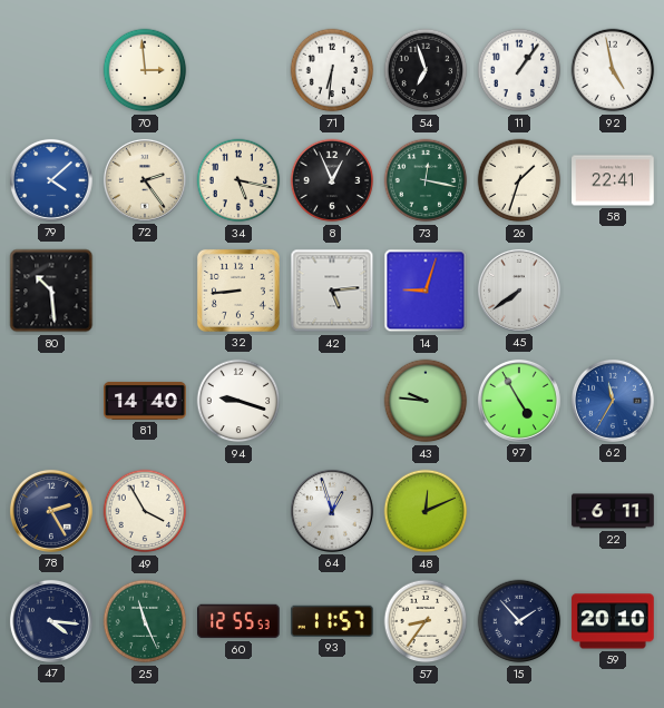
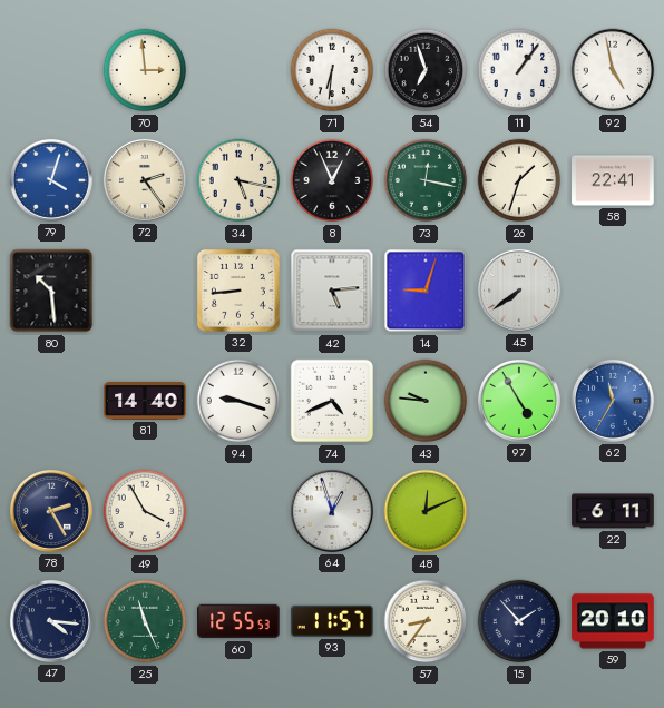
79: 4:08 -> 4:03 (51, 180)
74: none -> 4:41 (332, 401)
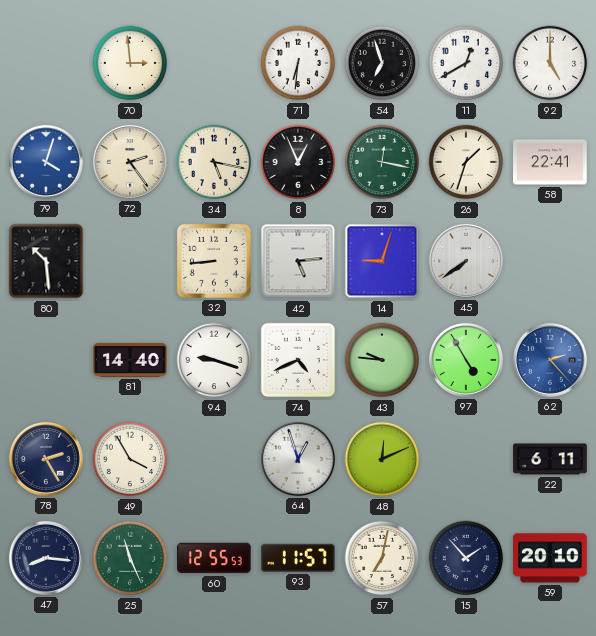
11: 1:06 -> 12:40 (466, 63)
92: 4:58 -> 5:00 (550, 63)
62: 11:35 -> 2:23 (550, 360)
47: 4:16 -> 8:16 (46, 558)
57: 8:36 -> 7:02 (382, 558)
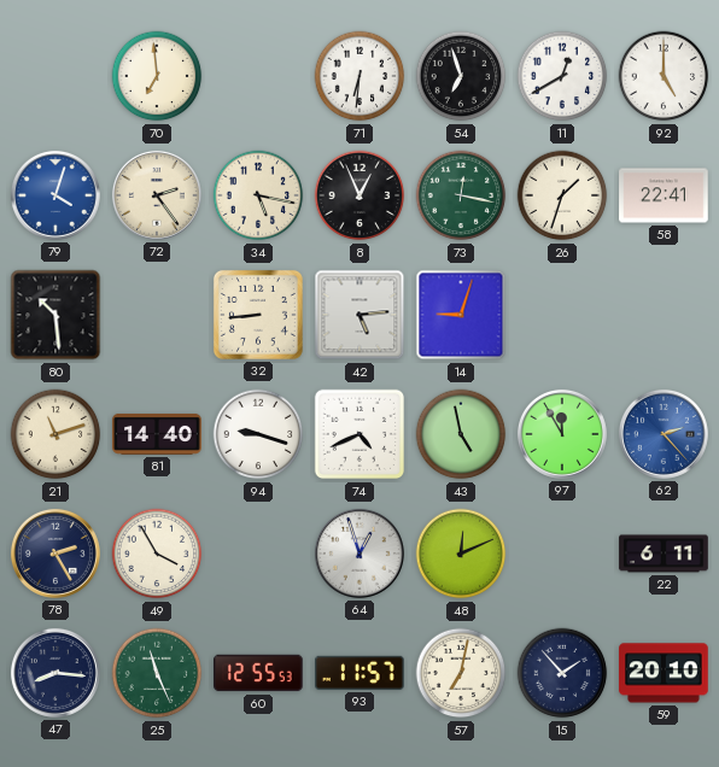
70: 2:59 -> 6:59 (157, 76)
45: 7:39 -> none (466, 261)
21: none -> 11:12 (55, 434)
43: 9:46 -> 4:58 (461, 434)
97: 4:55 -> 11:55 (562, 434)
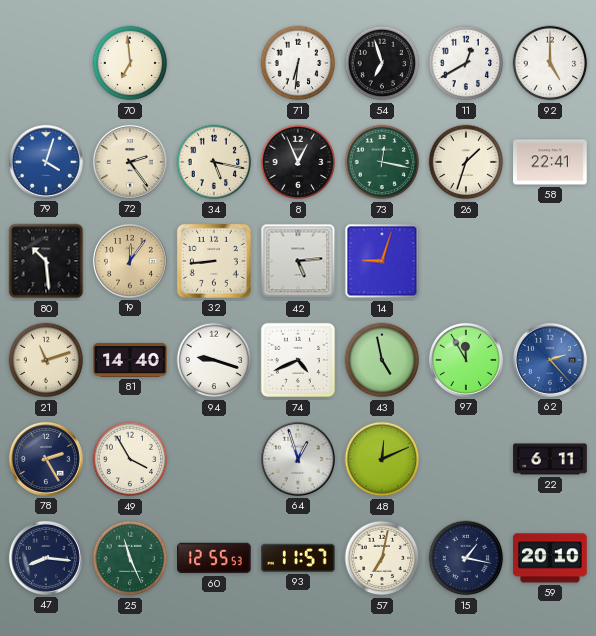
19: none -> 12:06 (130, 261)
15: 1:53 -> 1:17 (466, 558)
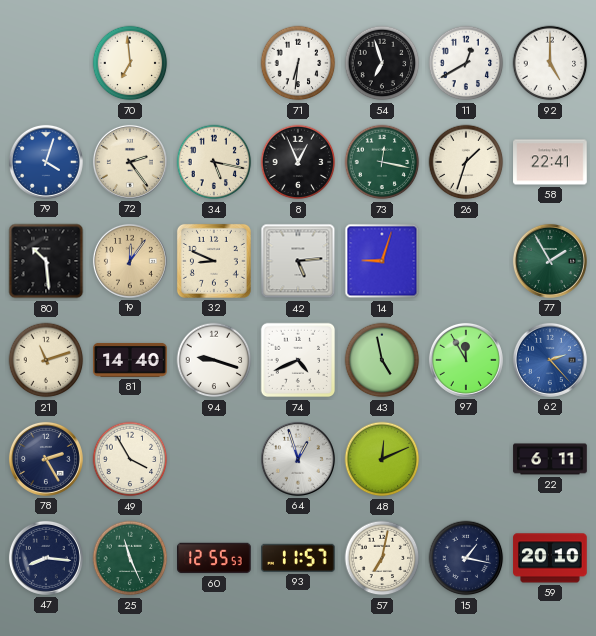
32: 8:44 -> 8:49 (214, 261)
77: none -> 1:55 (550, 261)
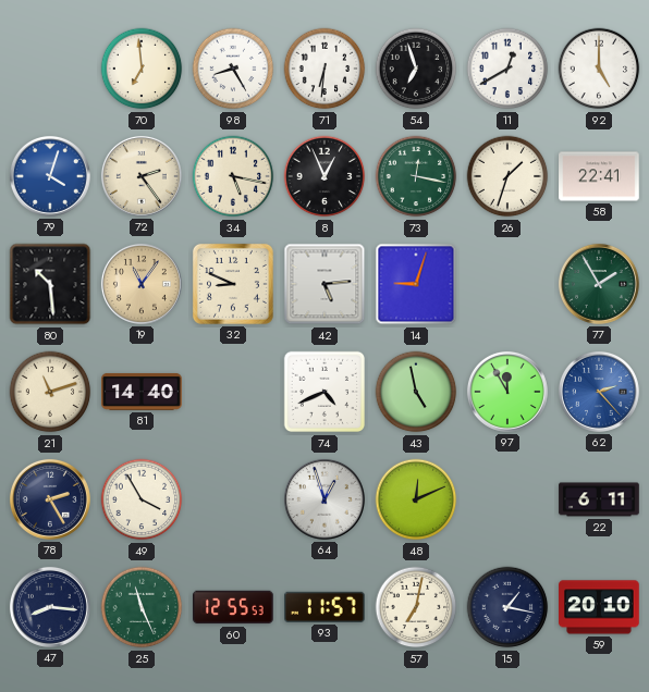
98: none -> 8:25 (233, 69)
19: 12:06 -> 11:06 (142, 284)
94: 9:18 -> none (214, 360)
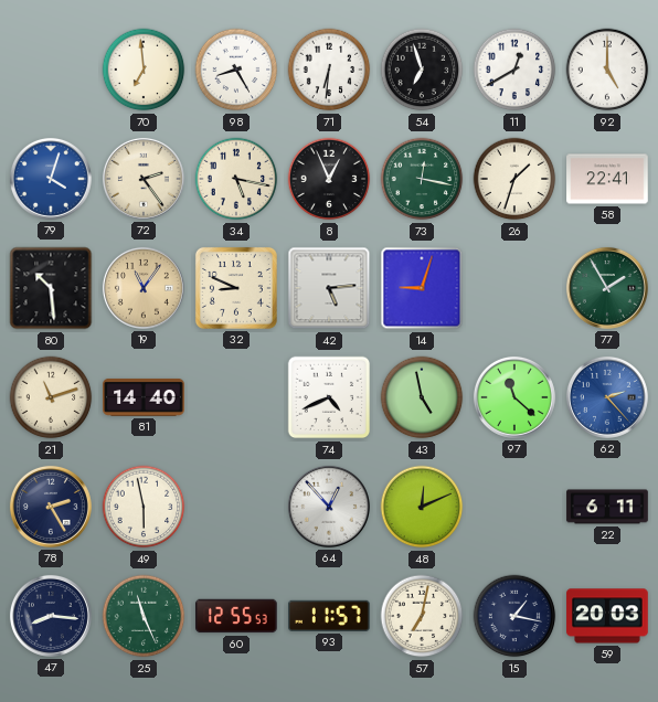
97: 11:55 -> 11:22 (514, 397)
49: 3:55 -> 5:58 (144, 507)
64: 12:57 -> 12:53 (329, 507)
59: 20:10 -> 20:03 (607, 616)
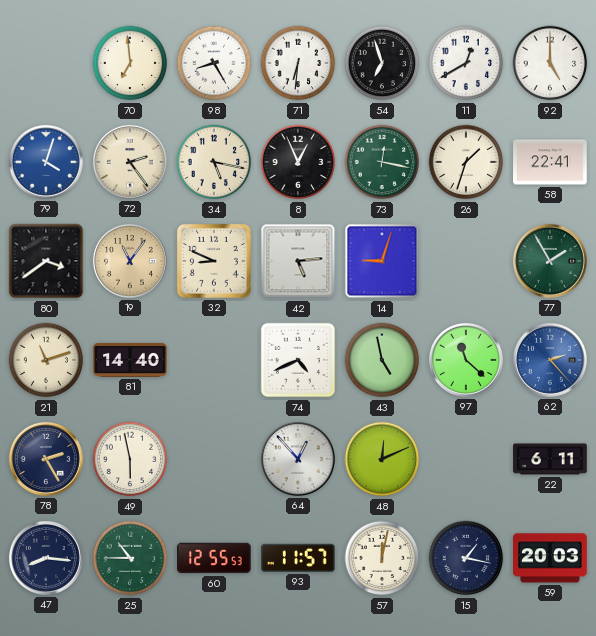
80: 10:29 -> 3:39 (46, 261)
25: 11:26 -> 10:45 (130, 558)
57: 7:02 -> 12:02 (382, 558)
